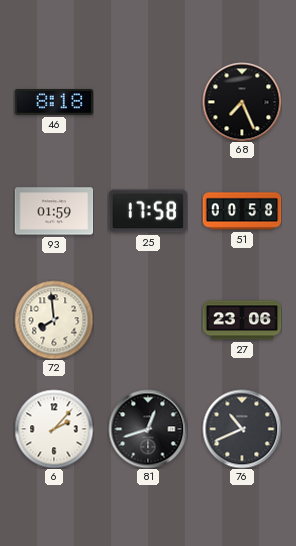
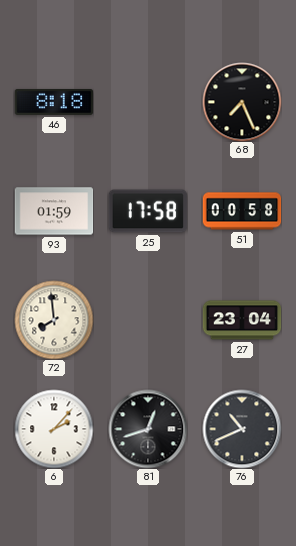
27: 23:06 -> 23:04 (242, 320)
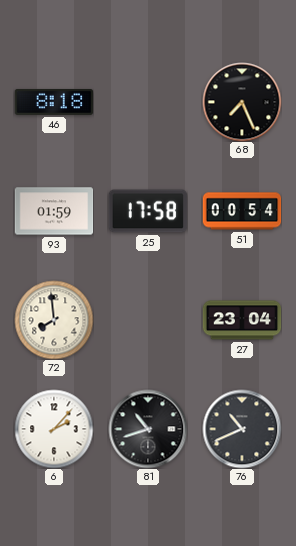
51: 00:58 -> 00:54 (242, 211)
81: 12:42 -> 10:42 (148, 429)
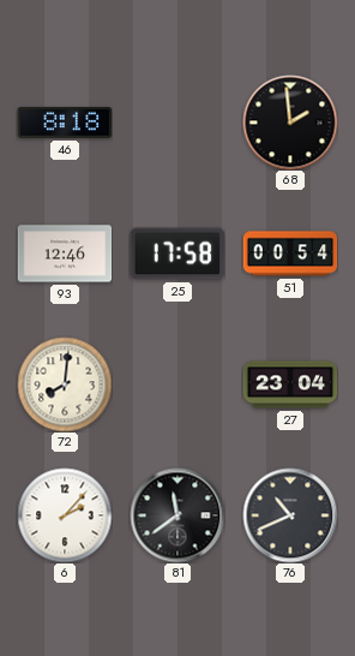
68: 7:26 -> 1:59 (290, 123)
93: 01:59 -> 12:46 (65, 254)
72: 7:59 -> 8:01 (65, 384)
81: 10:42 -> 11:39 (177, 515)
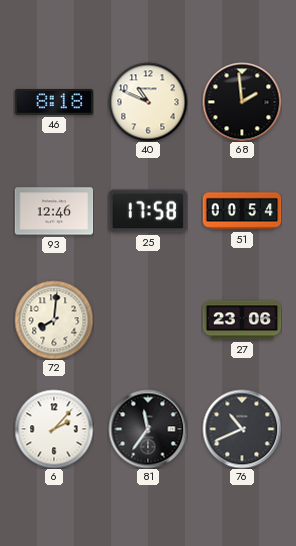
40: none -> 10:49 (148, 102)
27: 23:04 -> 23:06 (242, 320)
81: 11:39 -> 11:36 (148, 429)
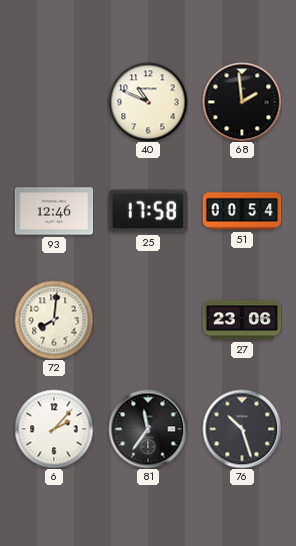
46: 8:18 -> none (54, 102)
76: 10:41 -> 10:27 (242, 429)
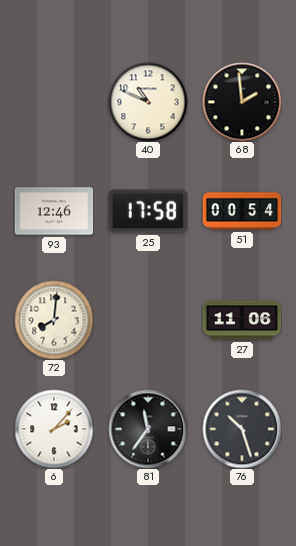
27: 23:06 -> 11:06 (242, 320)
